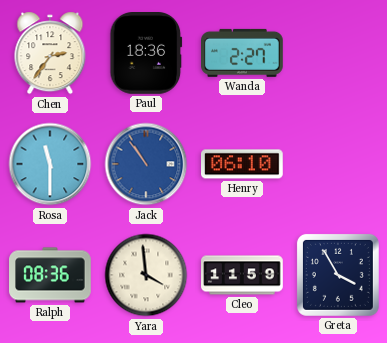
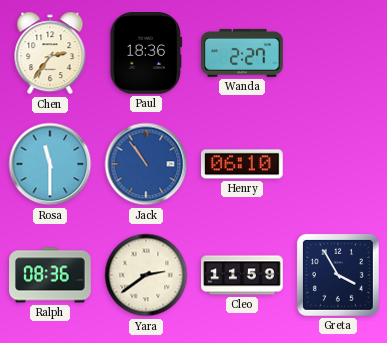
Yara: 3:59 -> 2:39 (146, 275)
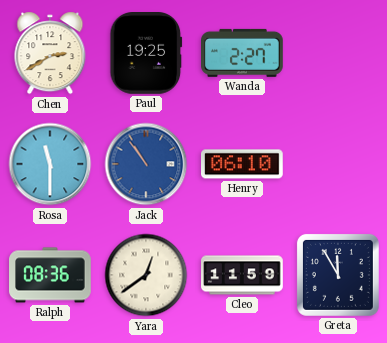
Chen: 2:36 -> 2:40 (50, 53)
Paul: 18:36 -> 19:25 (146, 54)
Yara: 2:39 -> 12:39 (146, 275)
Greta: 3:55 -> 11:55 (338, 275)
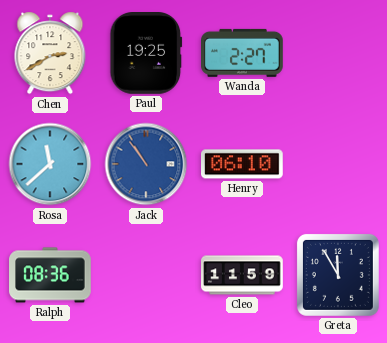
Rosa: 11:30 -> 11:38 (50, 164)
Yara: 12:39 -> none (146, 275)
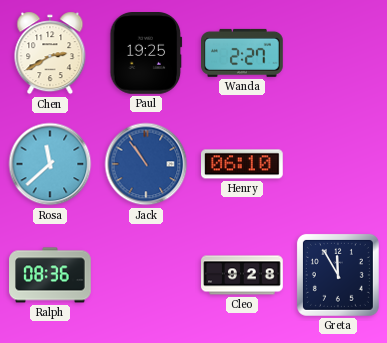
Cleo: 11:59 -> 9:28 (242, 275)
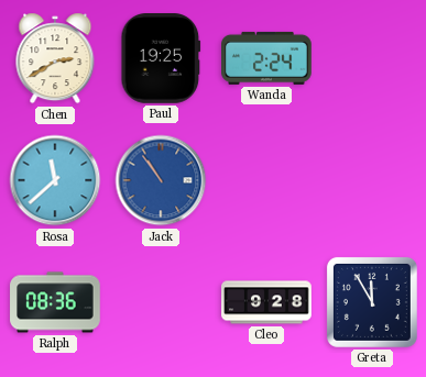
Wanda: 2:27 -> 2:24 (267, 58)
Henry: 06:10 -> none (243, 164)
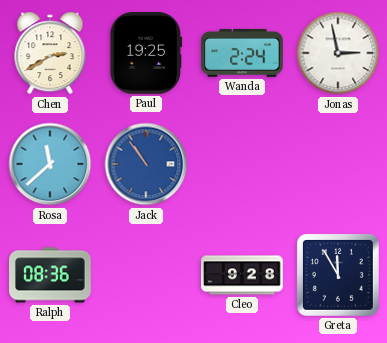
Jonas: none -> 2:58 (338, 53)
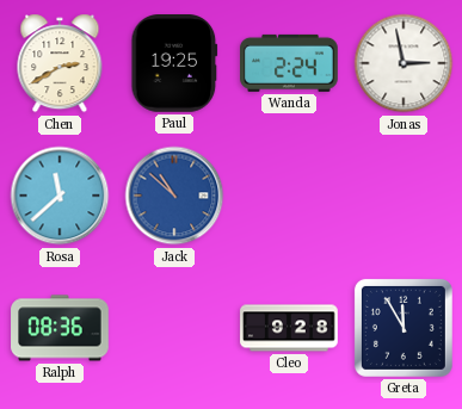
Jack: 10:54 -> 10:52 (174, 196)
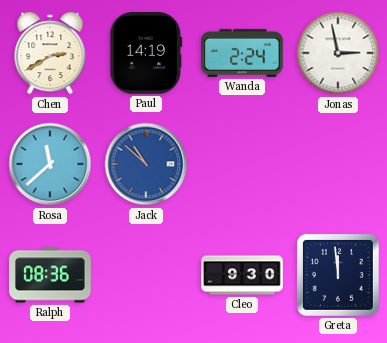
Paul: 19:25 -> 14:19 (146, 54)
Cleo: 9:28 -> 9:30 (242, 275)
Greta: 11:55 -> 11:59 (338, 275)
